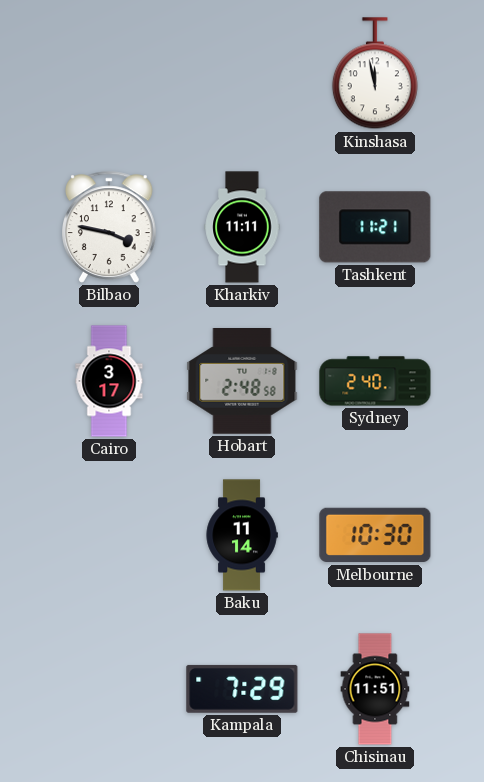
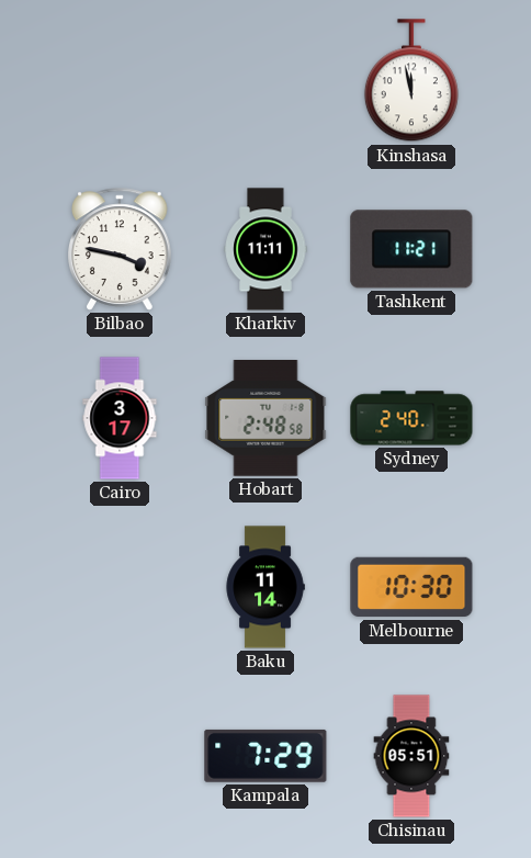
Chisinau: 11:51 -> 05:51 (411, 756)
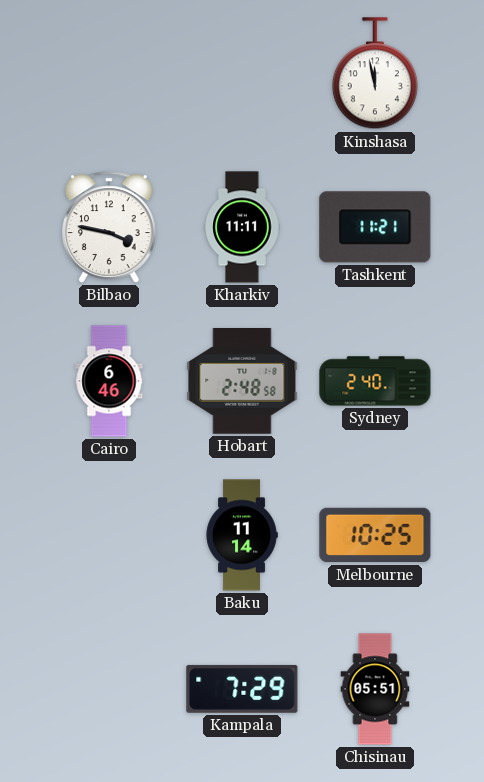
Cairo: 3:17 -> 6:46 (109, 381)
Melbourne: 10:30 -> 10:25 (375, 535)
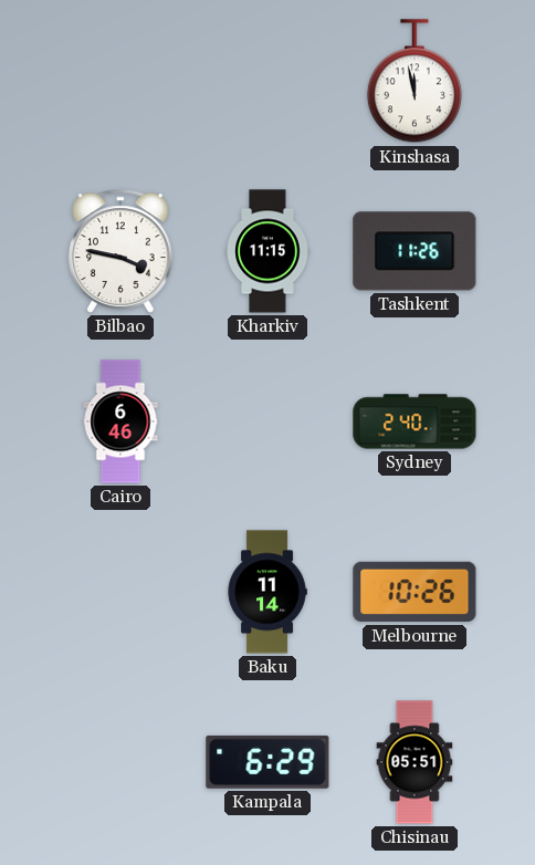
Kharkiv: 11:11 -> 11:15 (267, 251)
Tashkent: 11:21 -> 11:26 (415, 251)
Hobart: 2:48 -> none (242, 382)
Melbourne: 10:25 -> 10:26 (415, 592)
Kampala: 7:29 -> 6:29 (267, 762)
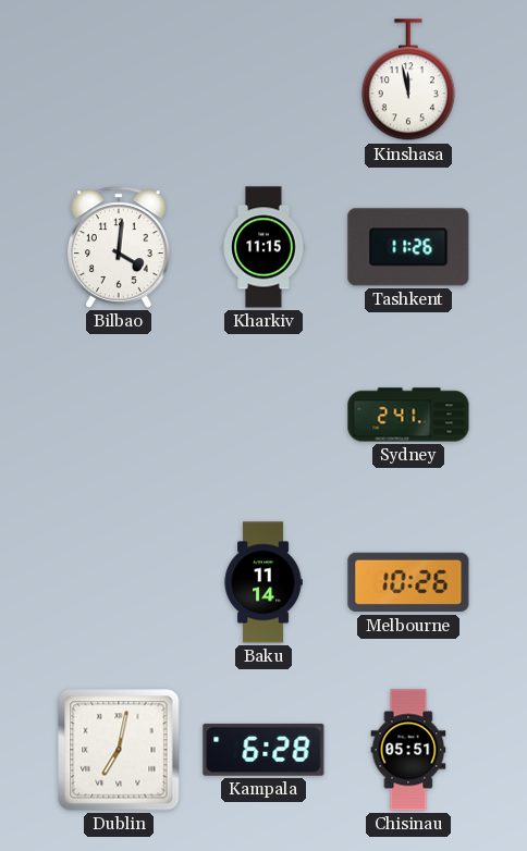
Bilbao: 3:47 -> 4:01 (120, 247)
Cairo: 6:46 -> none (120, 421)
Sydney: 2:40 -> 2:41 (408, 415)
Dublin: none -> 7:02 (119, 750)
Kampala: 6:29 -> 6:28 (263, 750)
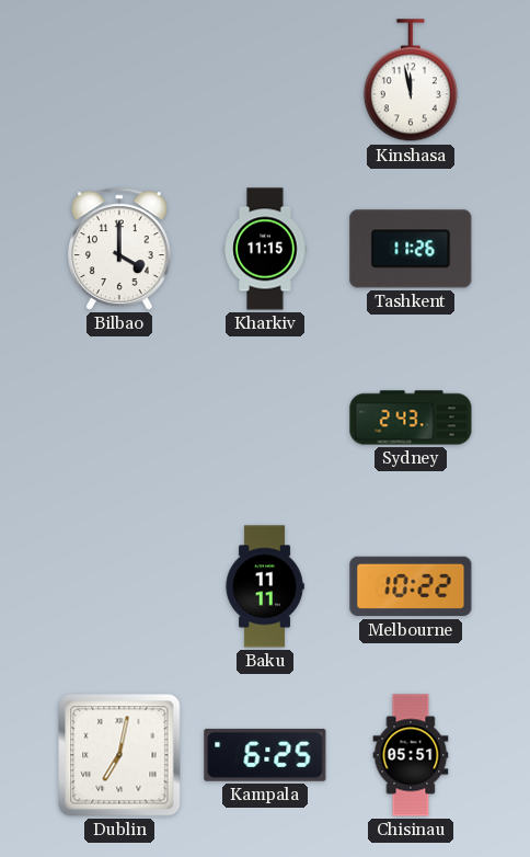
Bilbao: 4:01 -> 4:00 (120, 249)
Sydney: 2:41 -> 2:43 (411, 418)
Baku: 11:14 -> 11:11 (265, 586)
Melbourne: 10:26 -> 10:22 (411, 586)
Kampala: 6:28 -> 6:25 (265, 755)
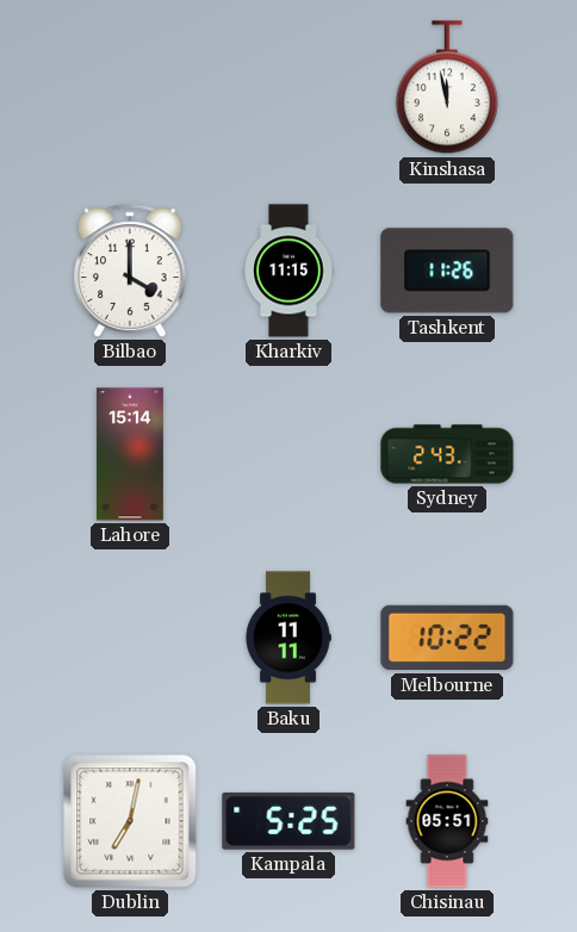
Lahore: none -> 15:14 (131, 454)
Kampala: 6:25 -> 5:25 (288, 821)
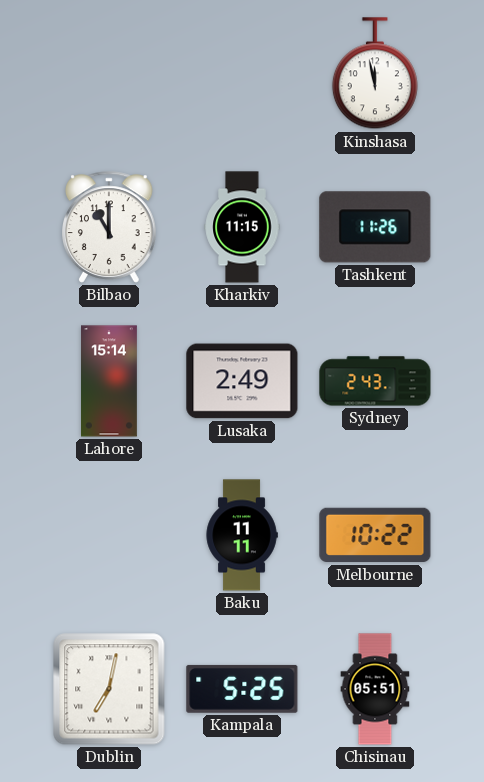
Bilbao: 4:00 -> 11:00 (110, 227)
Lusaka: none -> 2:49 (242, 381)
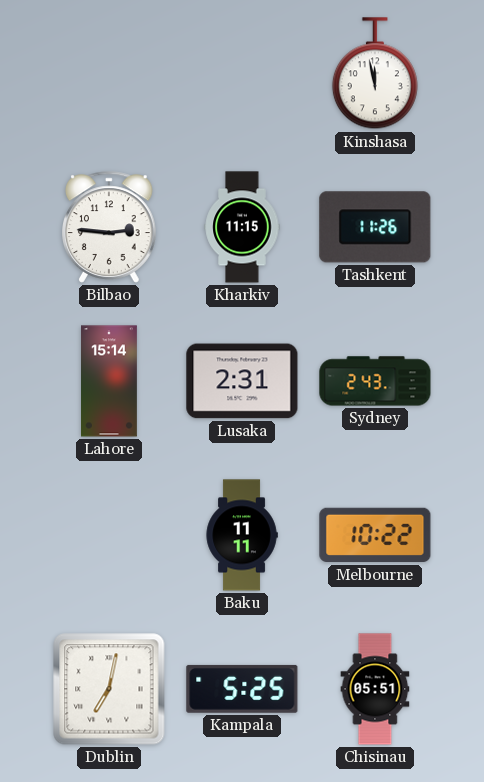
Bilbao: 11:00 -> 2:46 (110, 227)
Lusaka: 2:49 -> 2:31 (242, 381)
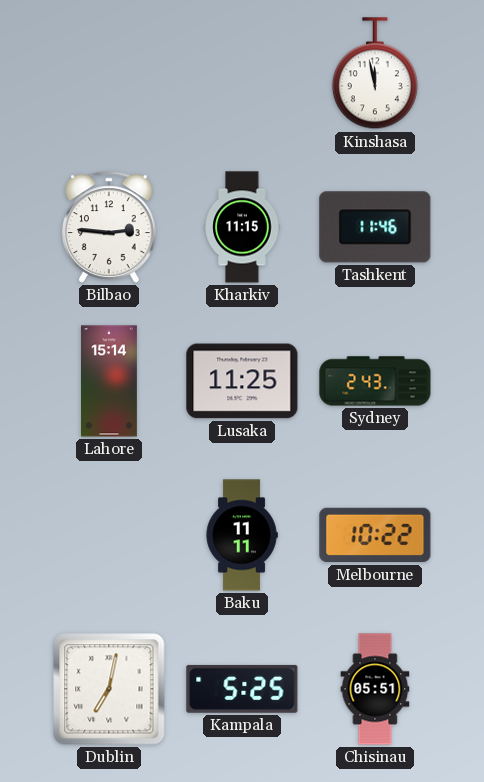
Tashkent: 11:26 -> 11:46 (375, 227)
Lusaka: 2:31 -> 11:25 (242, 381)
